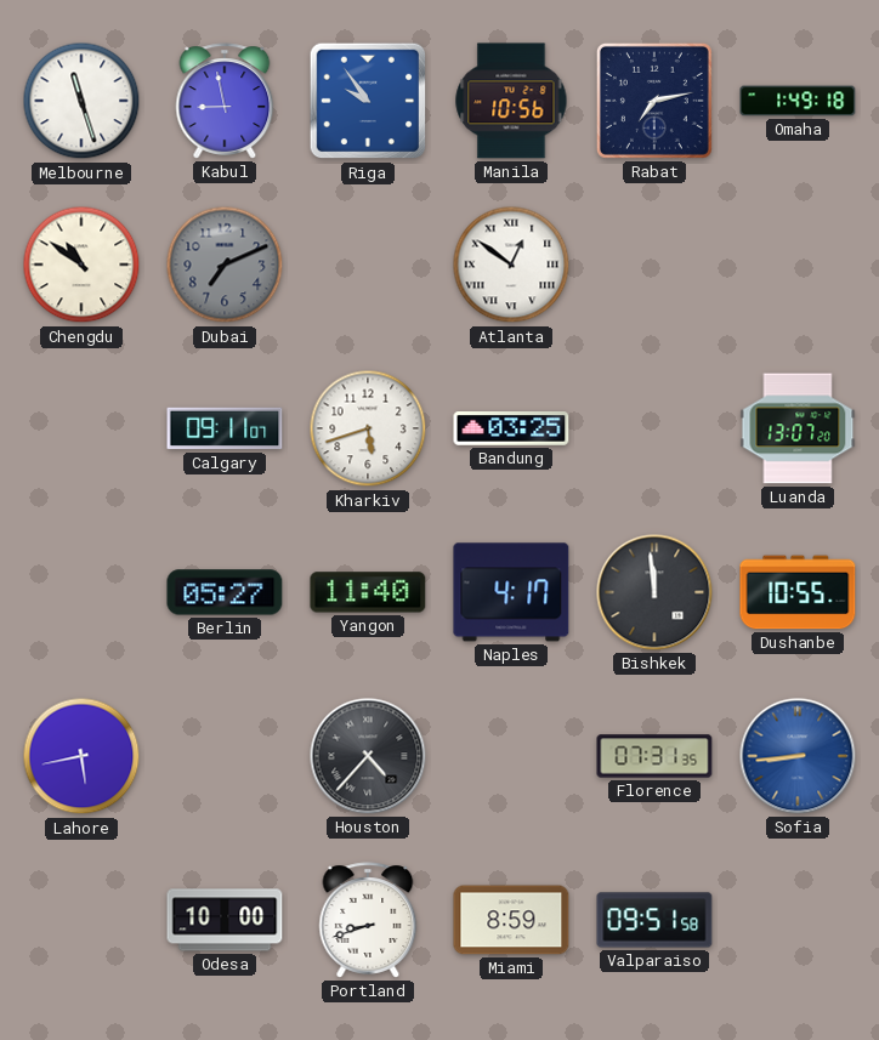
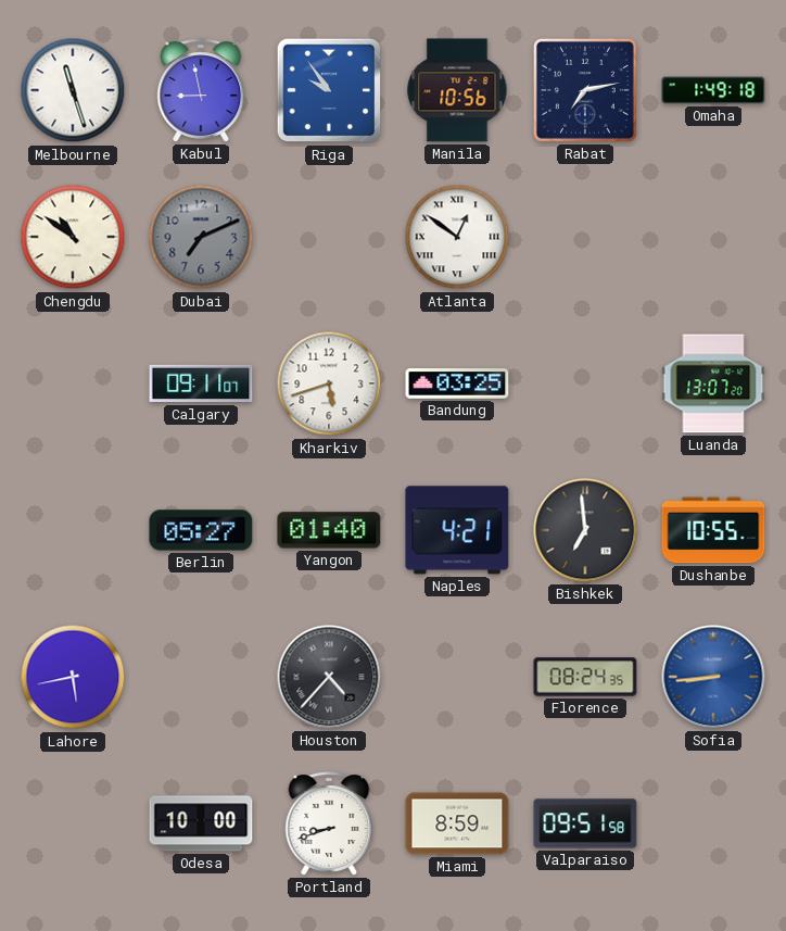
Yangon: 11:40 -> 01:40 (329, 530)
Naples: 4:17 -> 4:21 (457, 530)
Bishkek: 11:59 -> 6:59 (585, 530)
Florence: 07:31 -> 08:24 (585, 677)
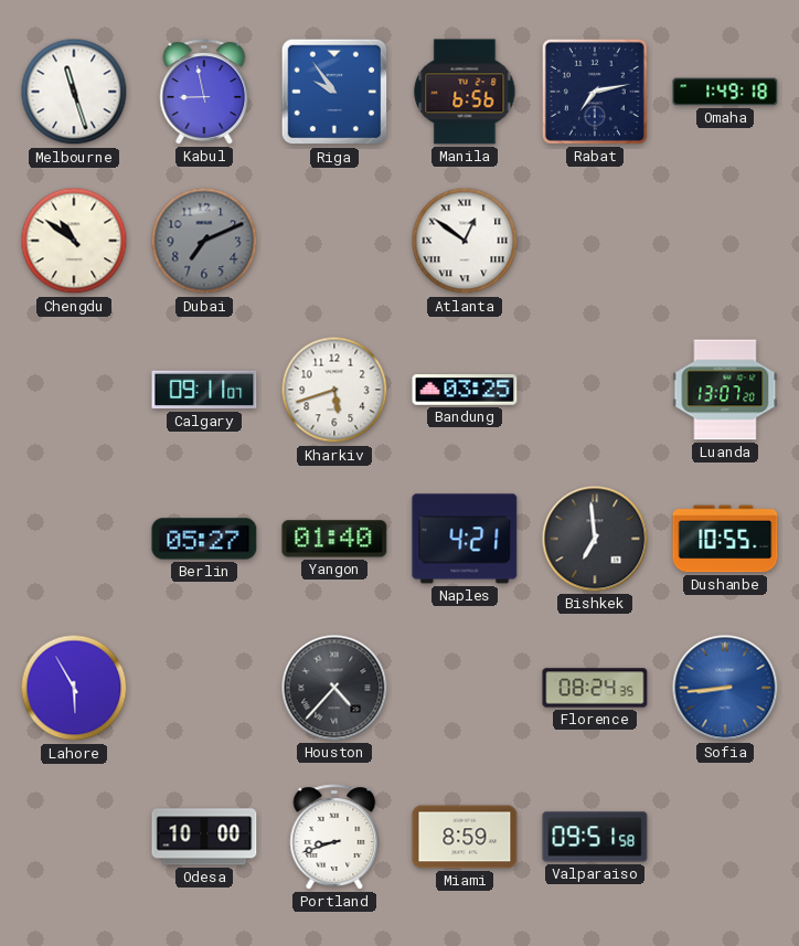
Manila: 10:56 -> 6:56 (465, 92)
Lahore: 5:43 -> 5:55 (74, 688)
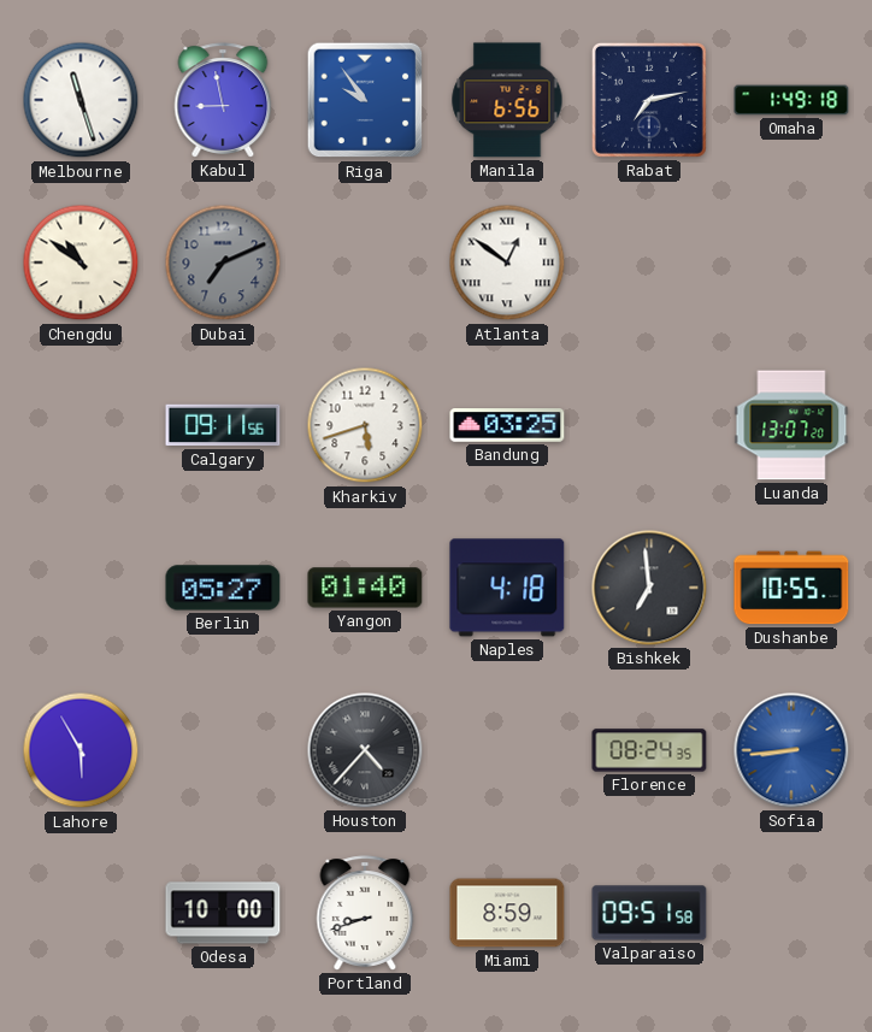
Calgary: 09:11:07 -> 09:11:56 (223, 425)
Naples: 4:21 -> 4:18 (507, 588)
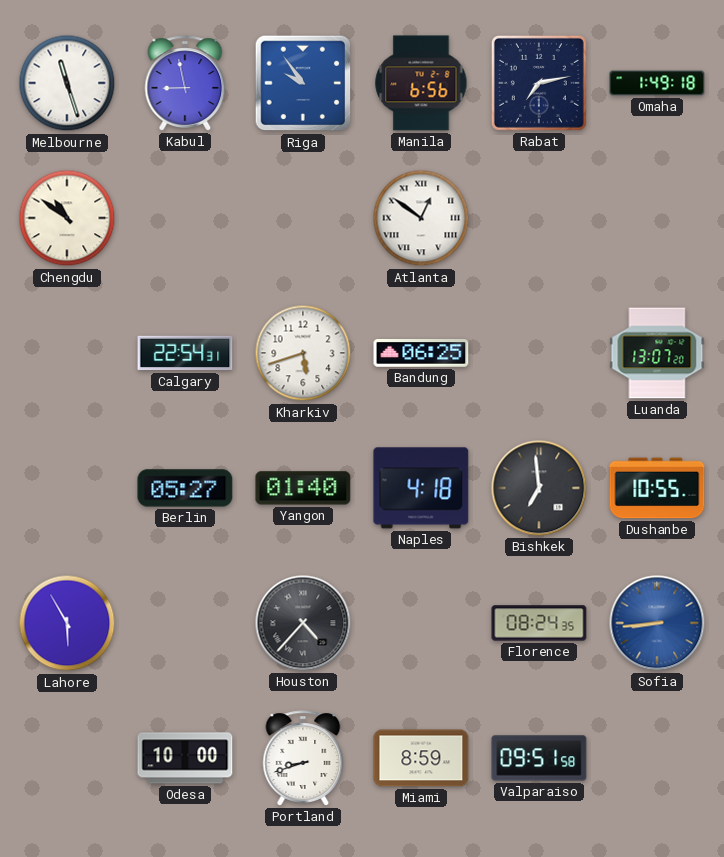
Dubai: 7:11 -> none (223, 263)
Calgary: 09:11 -> 22:54 (185, 353)
Bandung: 03:25 -> 06:25 (421, 354)
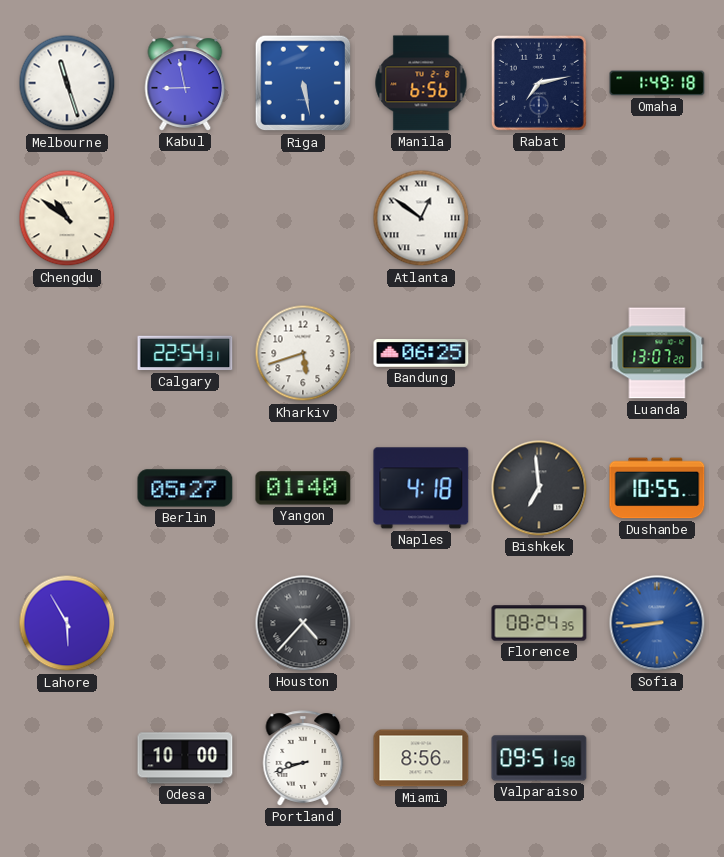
Riga: 9:54 -> 5:28 (303, 83)
Miami: 8:59 -> 8:56 (421, 758)
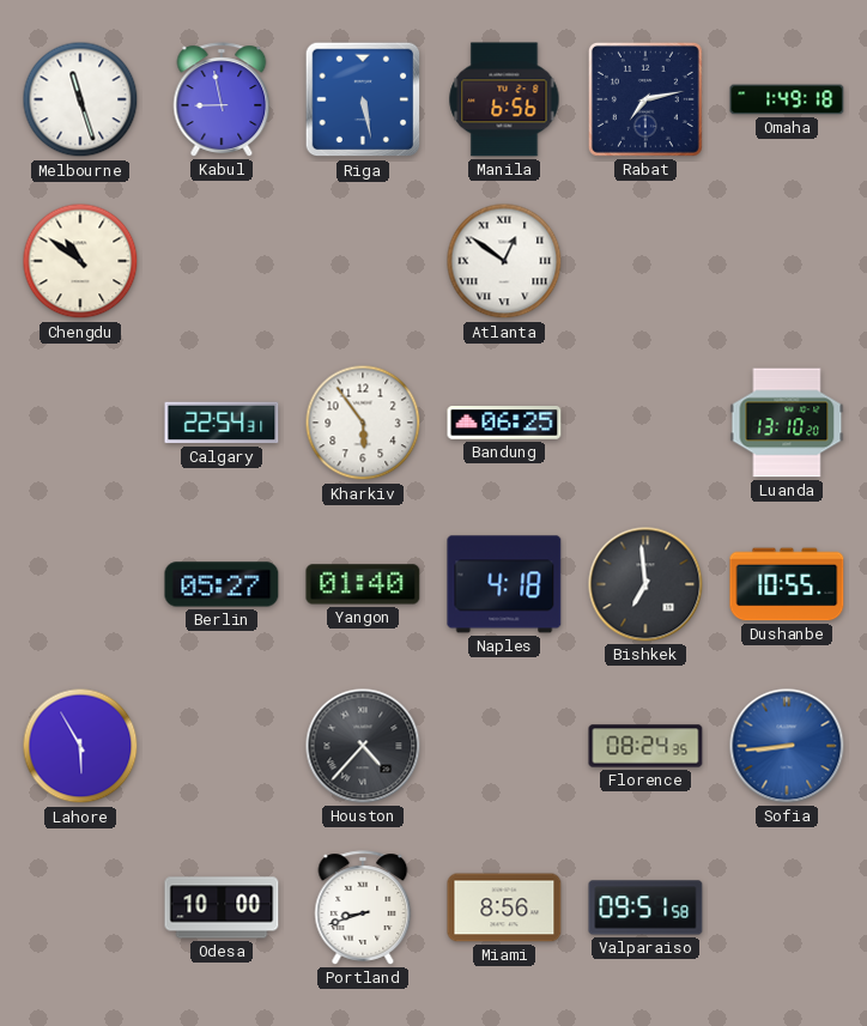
Kharkiv: 5:42 -> 5:54 (363, 423)
Luanda: 13:07 -> 13:10 (787, 423)
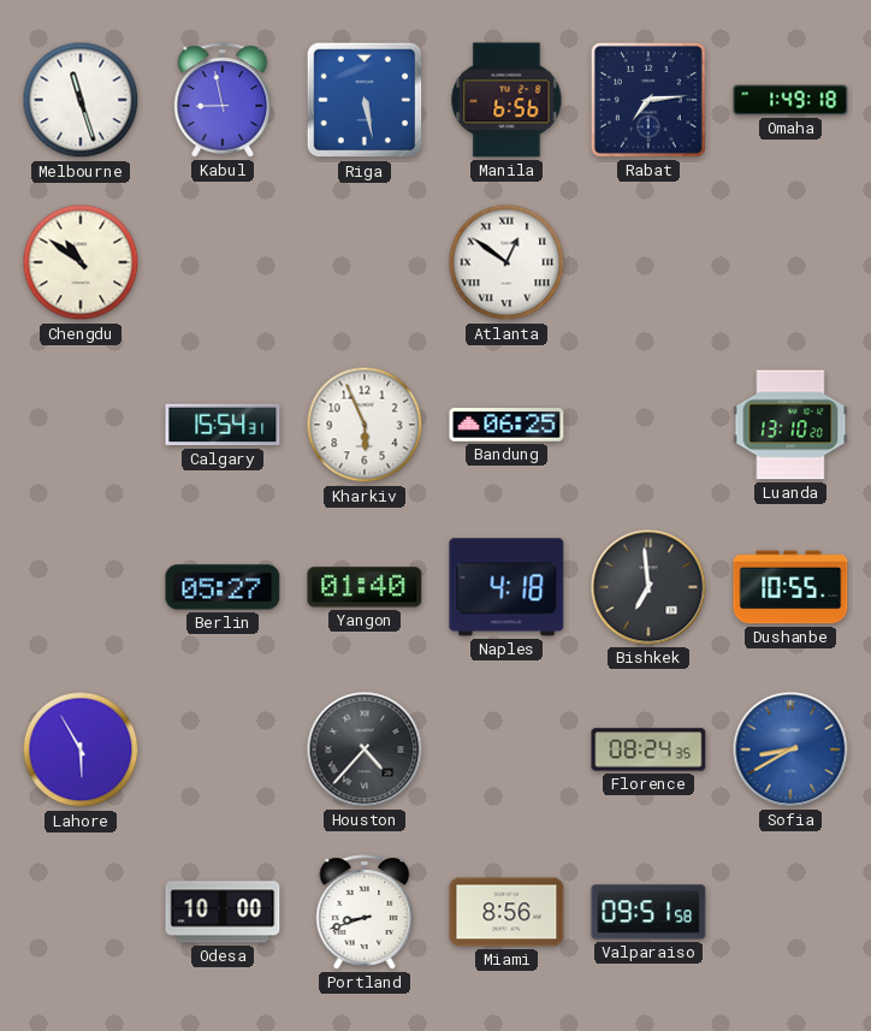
Rabat: 7:13 -> 7:14 (648, 100)
Calgary: 22:54 -> 15:54 (223, 425)
Kharkiv: 5:54 -> 5:56 (365, 425)
Sofia: 8:44 -> 8:40 (790, 749)
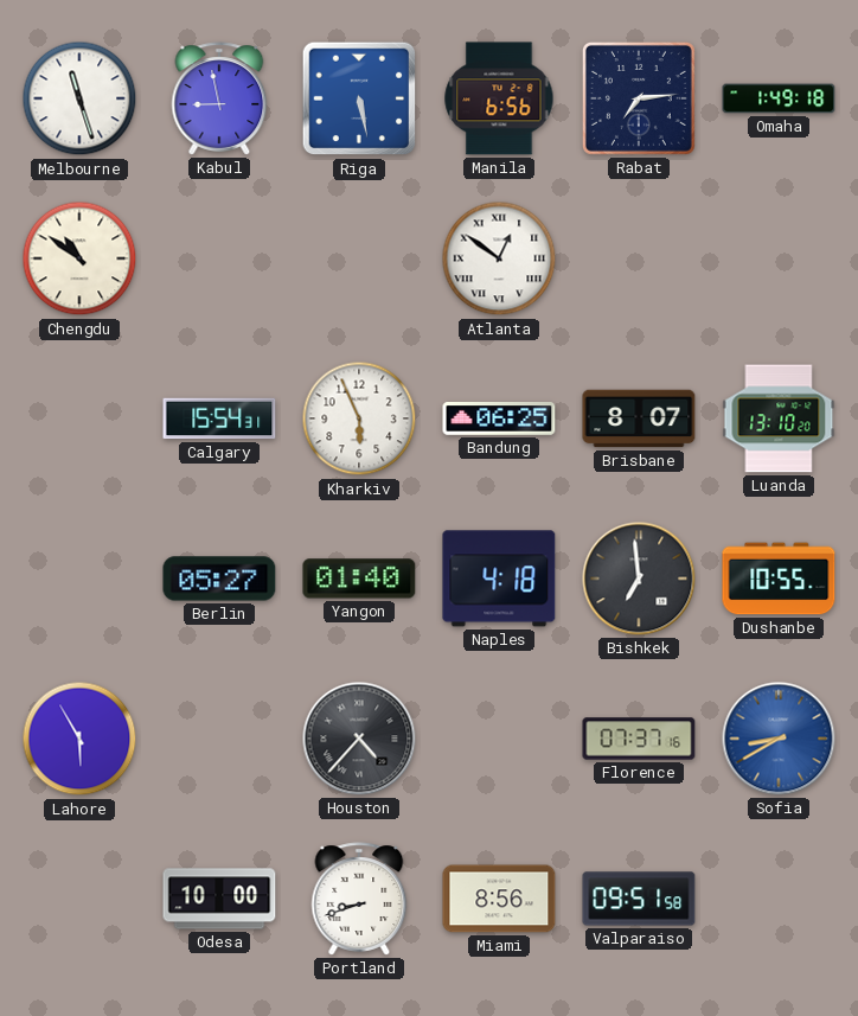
Brisbane: none -> 8:07 (639, 418)
Florence: 08:24 -> 07:37 (639, 739)
